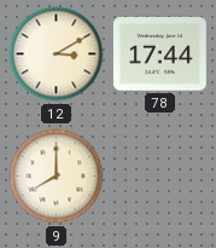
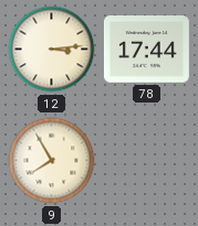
12: 3:10 -> 3:14 (52, 50)
9: 8:00 -> 7:55 (52, 161)
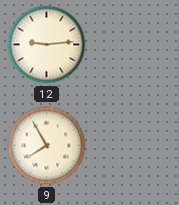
12: 3:14 -> 9:14 (47, 45)
78: 17:44 -> none (146, 50)
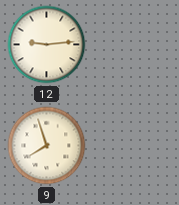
9: 7:55 -> 7:57 (47, 146)
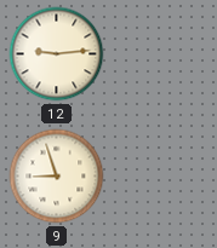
9: 7:57 -> 8:57 (57, 177)
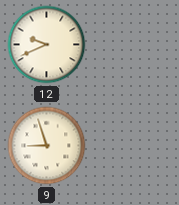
12: 9:14 -> 9:41 (47, 45)
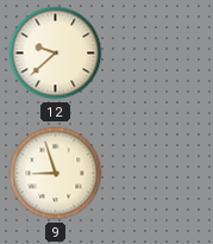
12: 9:41 -> 9:38 (56, 54)
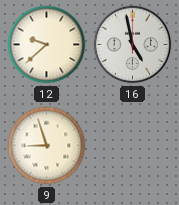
16: none -> 4:58 (133, 45)
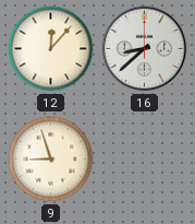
12: 9:38 -> 12:07 (51, 49)
16: 4:58 -> 8:38 (145, 49)
